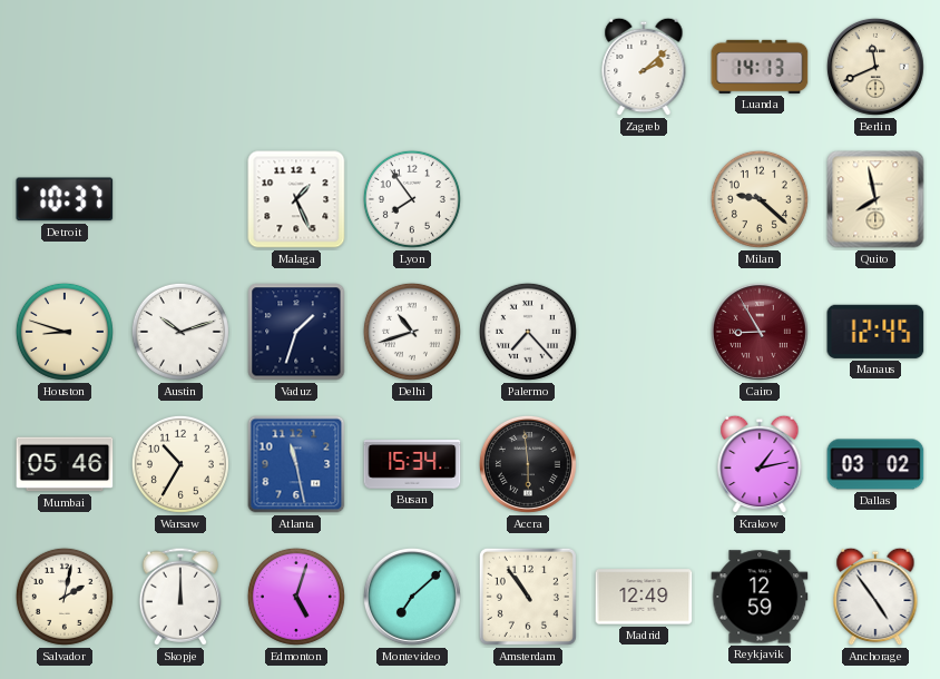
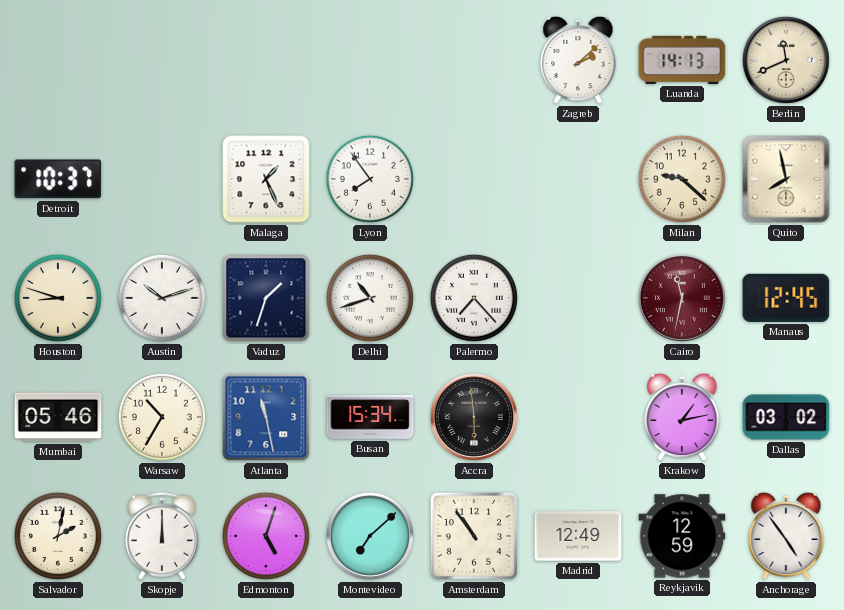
Cairo: 8:55 -> 11:32 (682, 298)
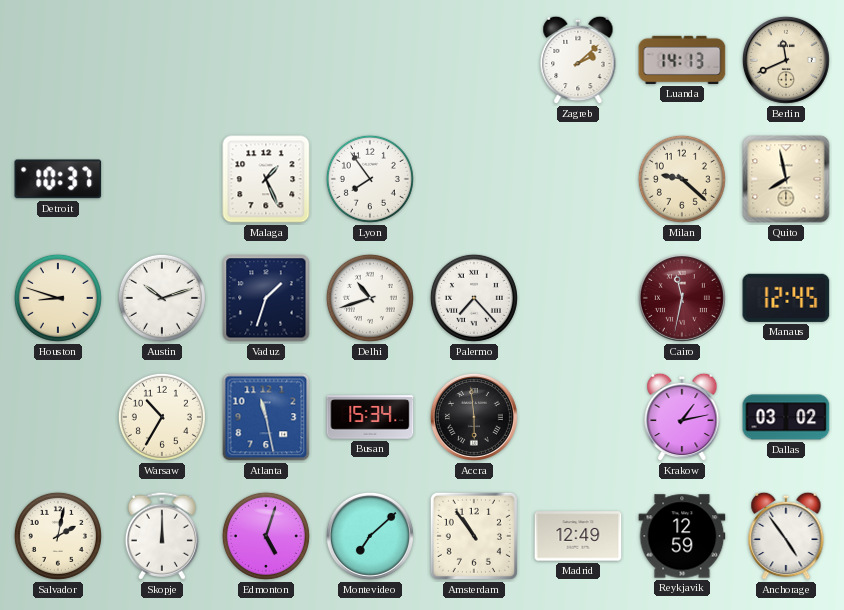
Mumbai: 05:46 -> none (58, 417)
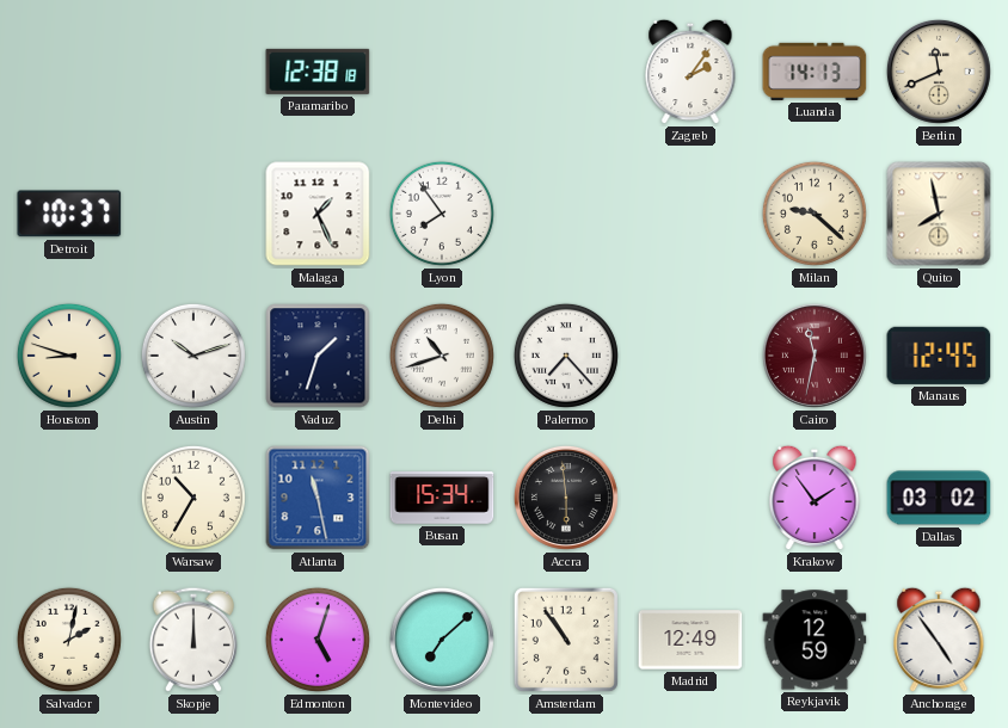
Paramaribo: none -> 12:38 (318, 72)
Zagreb: 2:08 -> 2:06 (690, 72)
Krakow: 1:13 -> 1:54 (815, 498)
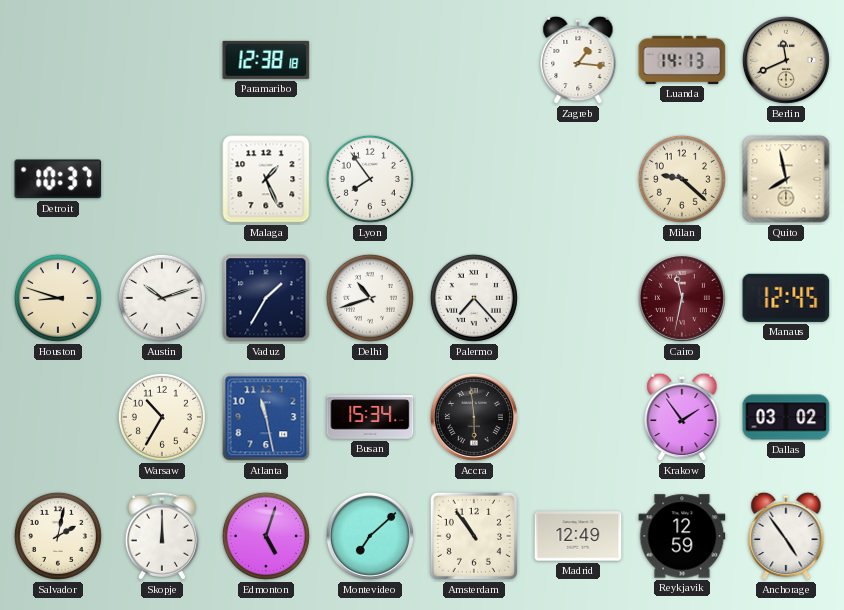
Zagreb: 2:06 -> 1:16 (578, 60)
Vaduz: 1:33 -> 1:35 (266, 298)
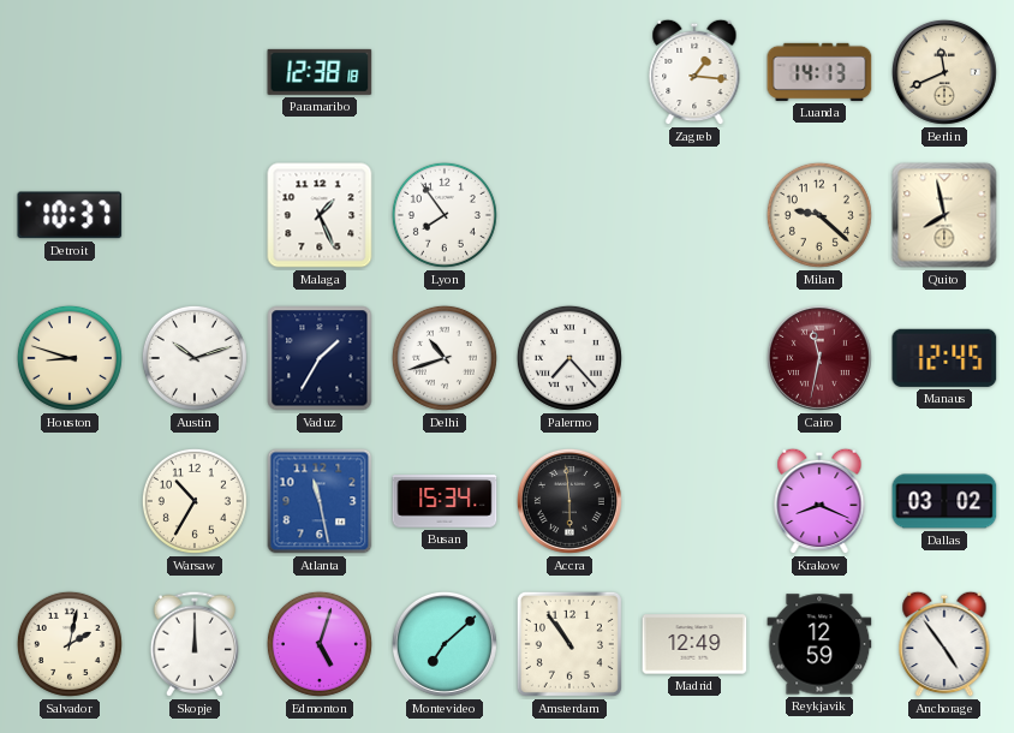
Krakow: 1:54 -> 8:19 (819, 501)
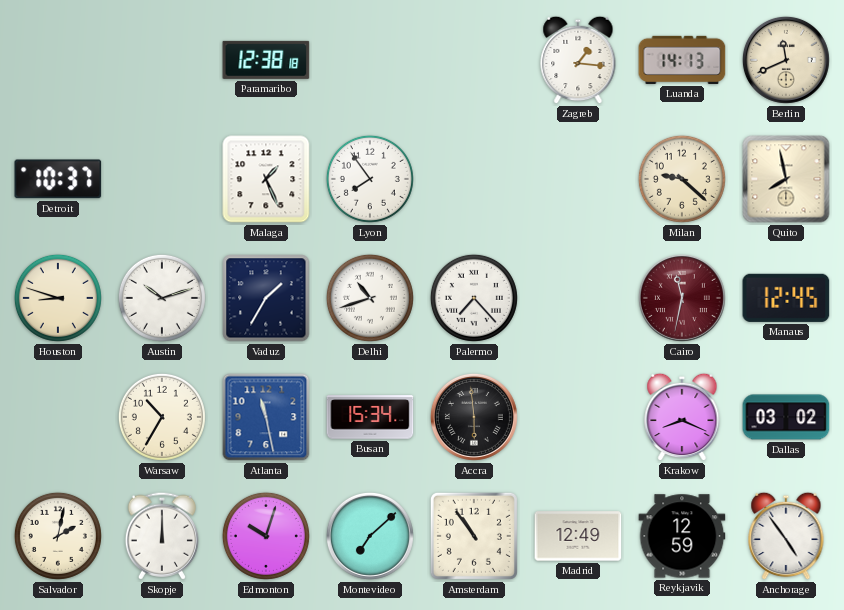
Edmonton: 5:03 -> 10:03 (266, 536)
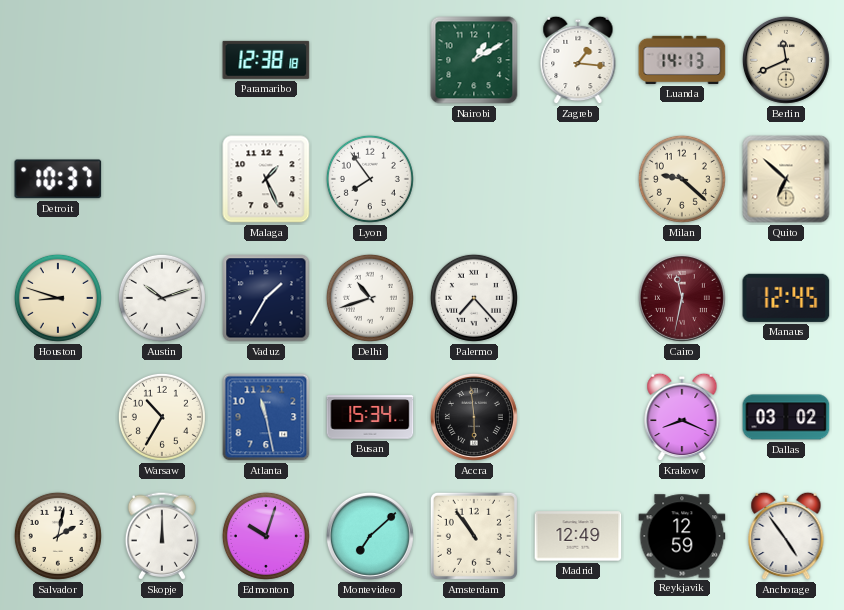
Nairobi: none -> 1:10 (474, 60)
Quito: 7:58 -> 6:52 (786, 179)
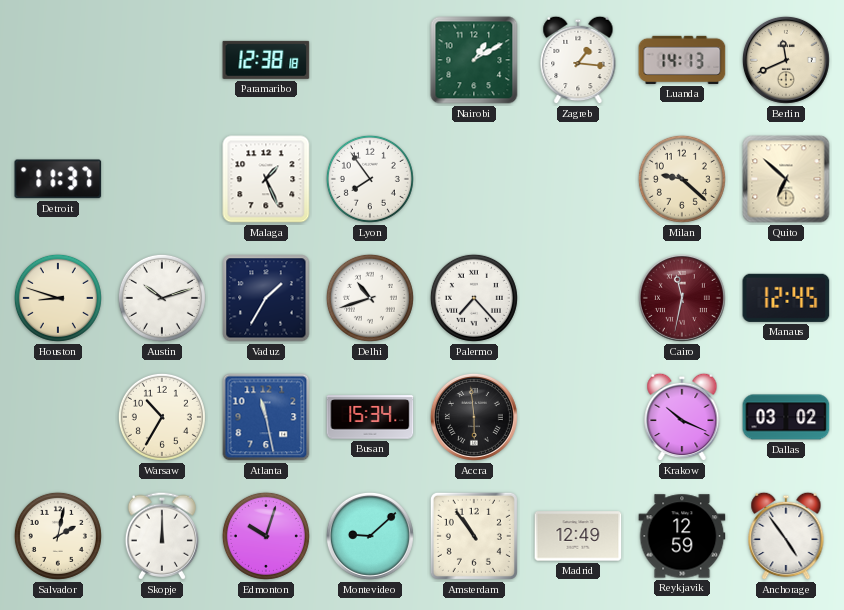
Detroit: 10:37 -> 11:37 (58, 179)
Krakow: 8:19 -> 10:19 (682, 417)
Montevideo: 7:08 -> 9:08 (370, 536)
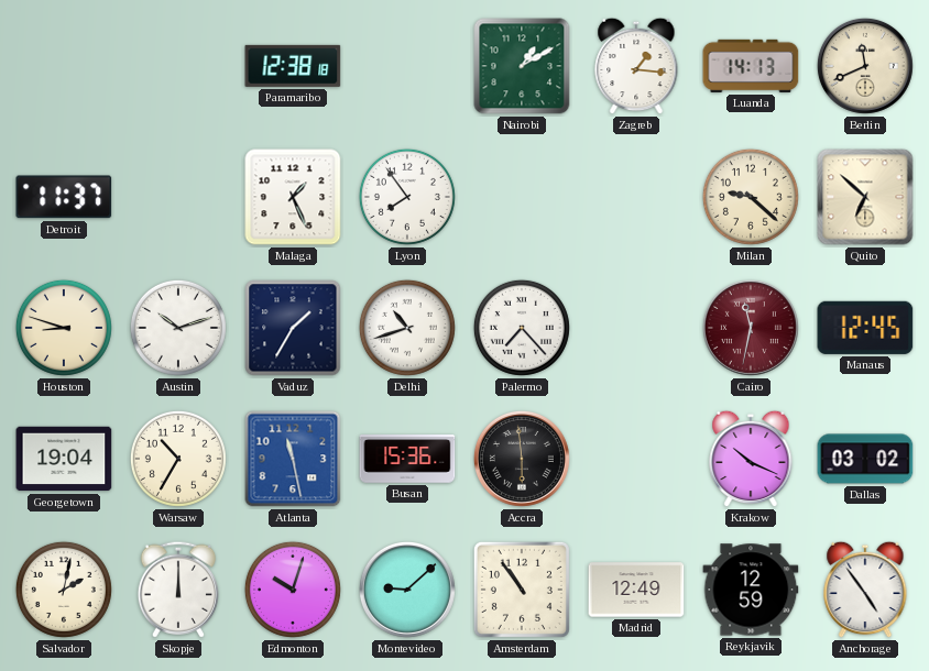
Georgetown: none -> 19:04 (64, 459)
Busan: 15:34 -> 15:36 (407, 459)
